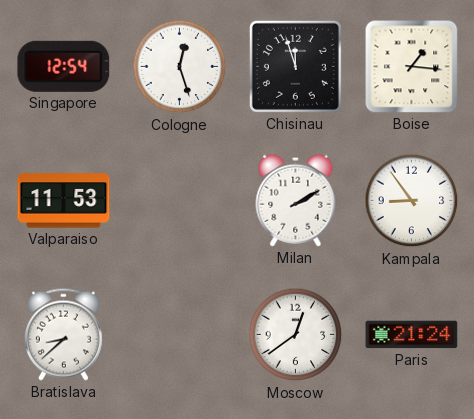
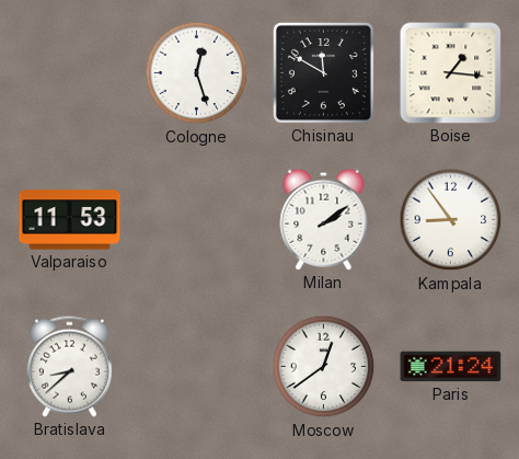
Singapore: 12:54 -> none (64, 66)
Chisinau: 11:57 -> 11:50 (323, 72)
Milan: 2:10 -> 2:09 (324, 219)
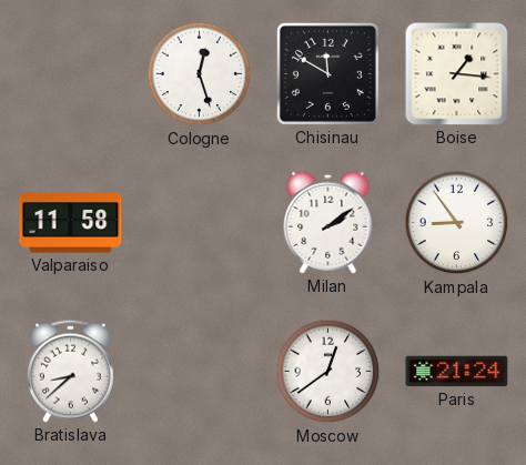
Valparaiso: 11:53 -> 11:58 (71, 223)
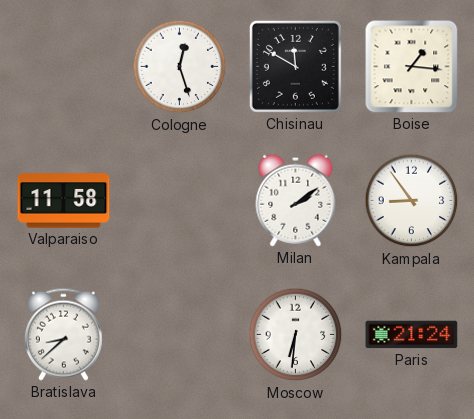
Moscow: 12:39 -> 6:31 (296, 335)
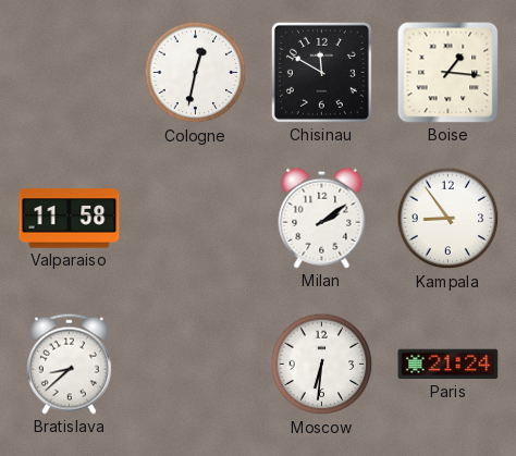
Cologne: 12:27 -> 12:32 (196, 73)
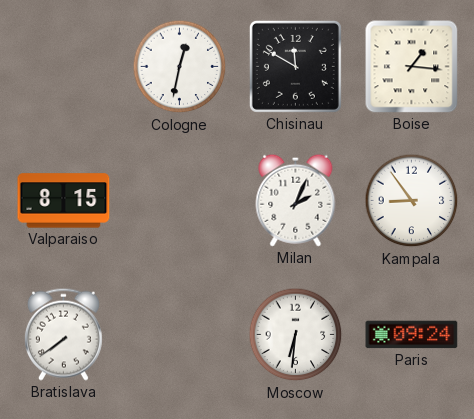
Valparaiso: 11:58 -> 8:15 (64, 201)
Milan: 2:09 -> 2:04 (296, 200)
Bratislava: 8:38 -> 7:39 (63, 334)
Paris: 21:24 -> 09:24 (412, 335)
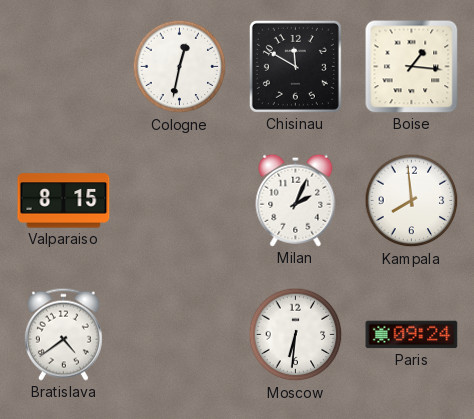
Kampala: 8:54 -> 7:59 (412, 201)
Bratislava: 7:39 -> 4:39 (63, 334)
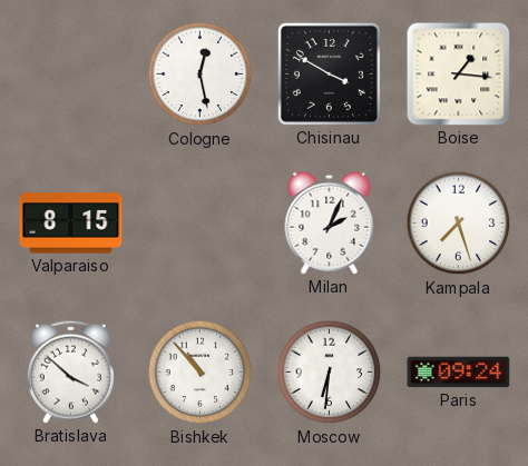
Cologne: 12:32 -> 12:28 (201, 75)
Chisinau: 11:50 -> 3:50 (329, 73)
Kampala: 7:59 -> 7:27 (459, 224)
Bratislava: 4:39 -> 3:52 (70, 371)
Bishkek: none -> 10:53 (201, 373)
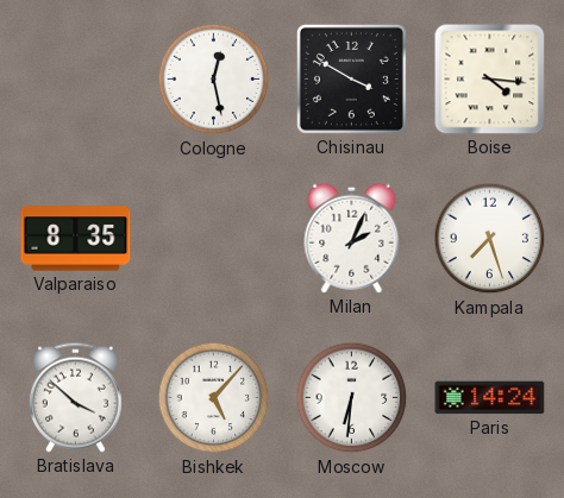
Boise: 1:16 -> 4:16 (490, 80)
Valparaiso: 8:15 -> 8:35 (76, 239)
Bishkek: 10:53 -> 5:07 (214, 398)
Paris: 09:24 -> 14:24 (490, 398)
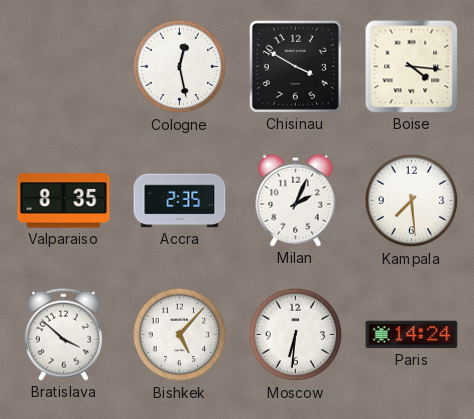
Accra: none -> 2:35 (180, 201)
Kampala: 7:27 -> 7:29 (412, 201)
